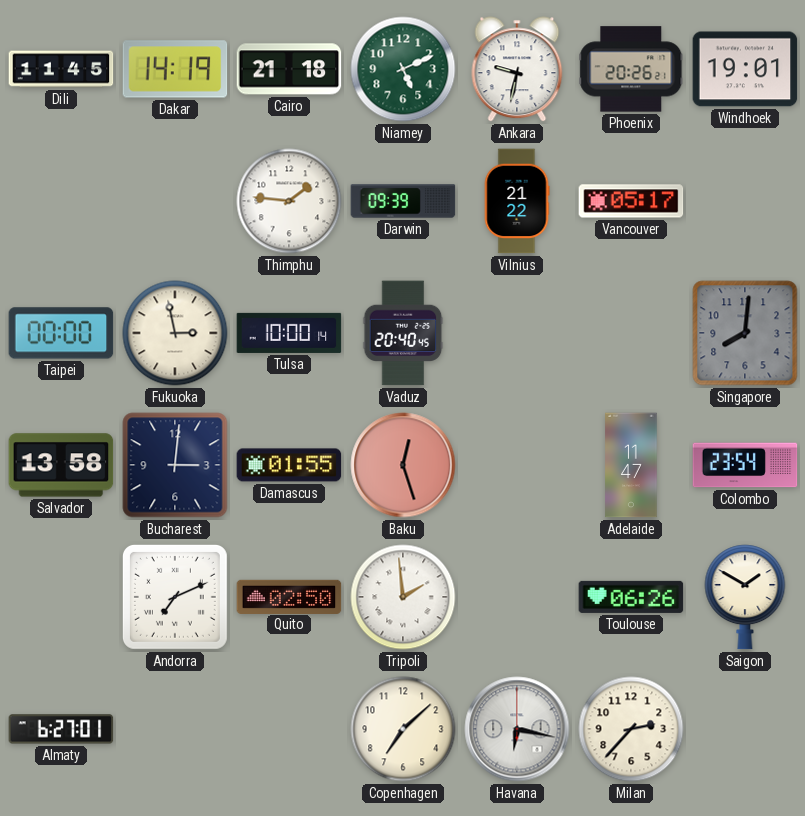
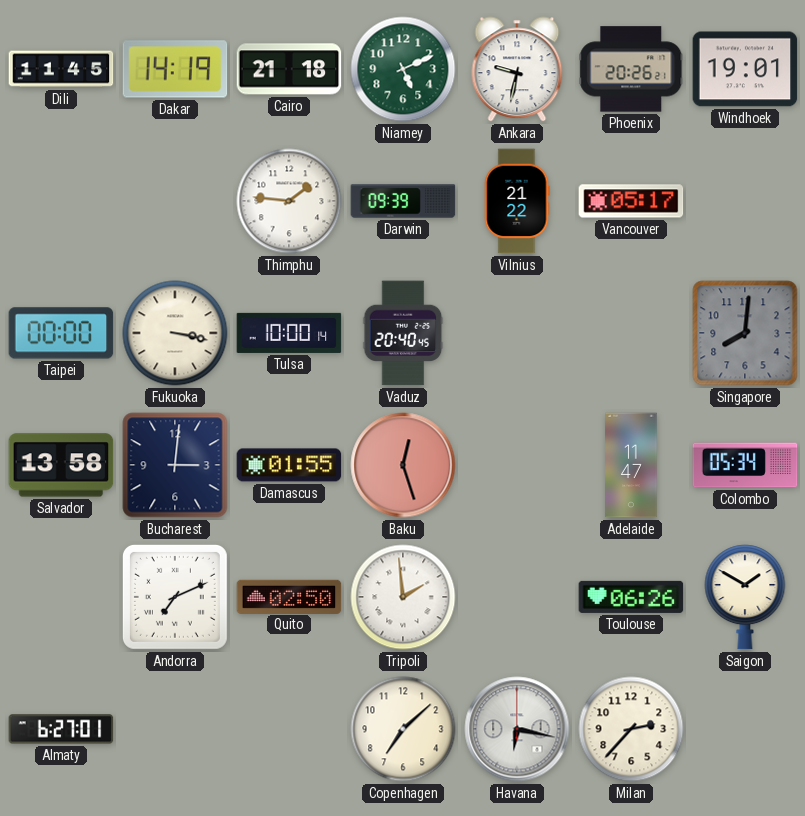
Fukuoka: 2:58 -> 3:17 (175, 333)
Colombo: 23:54 -> 05:34 (745, 465)
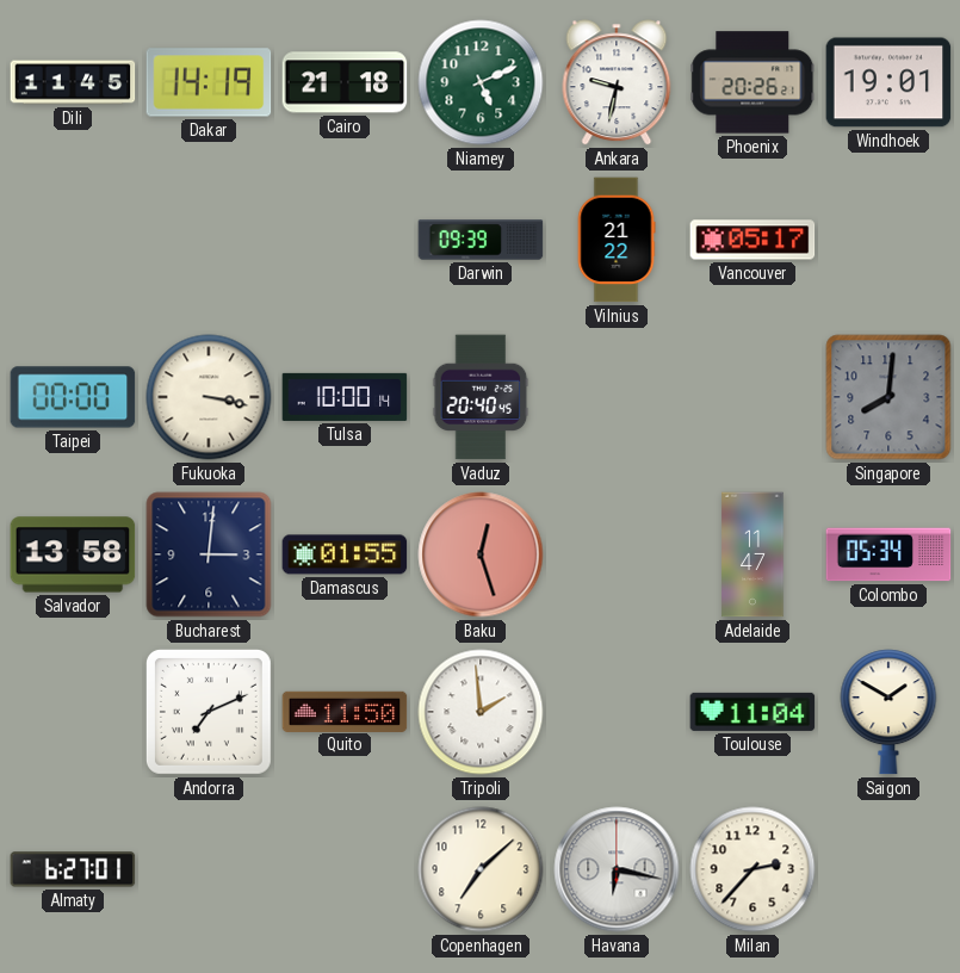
Thimphu: 1:46 -> none (289, 201)
Quito: 02:50 -> 11:50 (345, 711)
Toulouse: 06:26 -> 11:04 (752, 712)
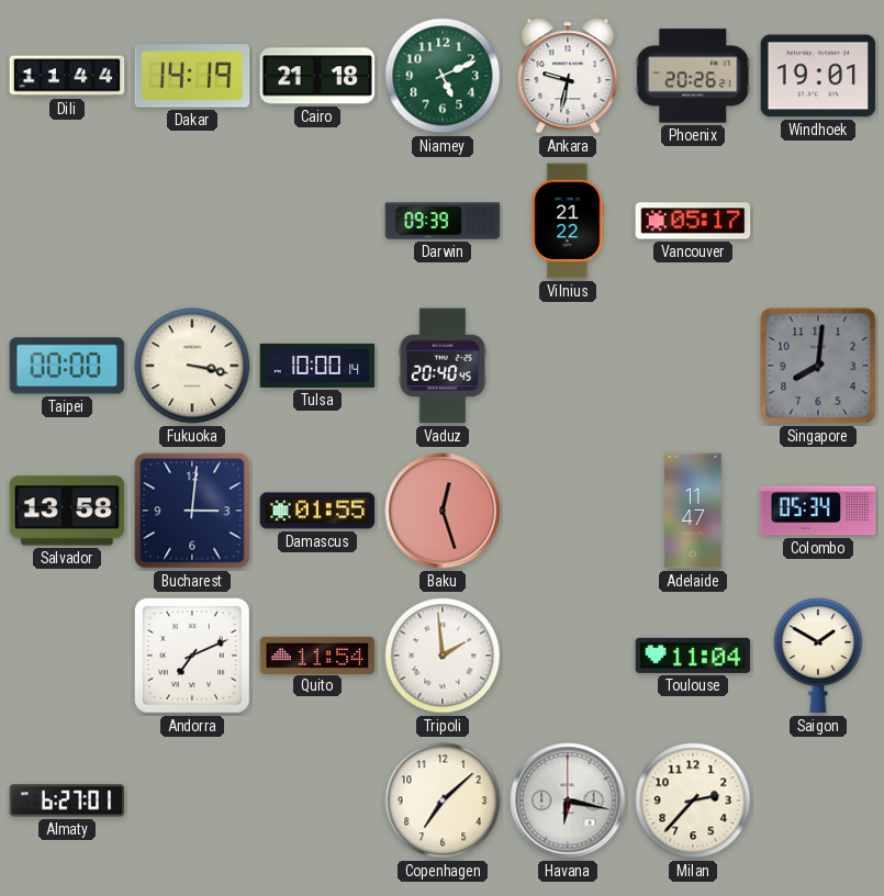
Dili: 11:45 -> 11:44 (67, 76)
Quito: 11:50 -> 11:54 (317, 654)
